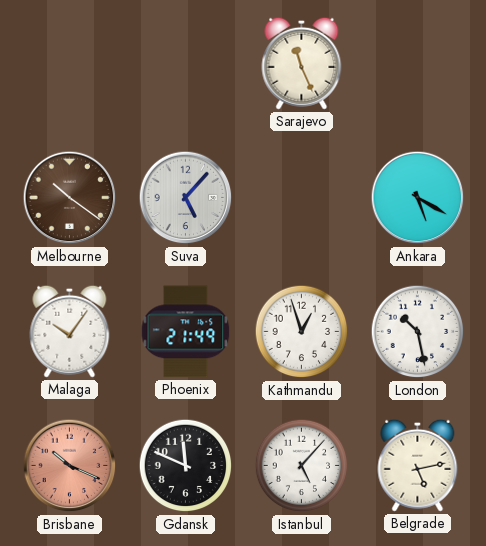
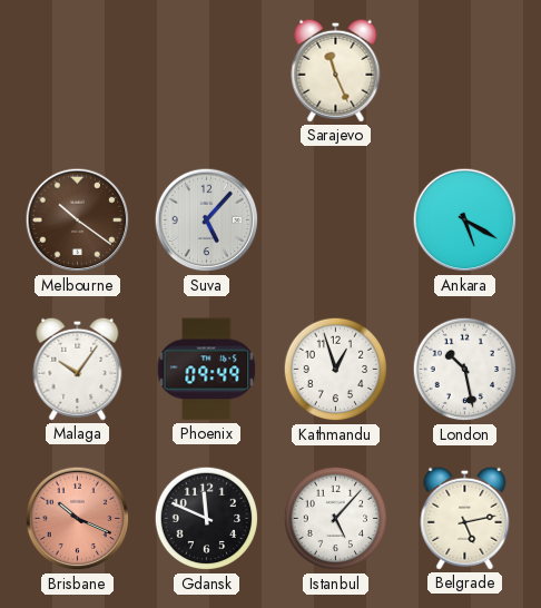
Phoenix: 21:49 -> 09:49 (207, 370)
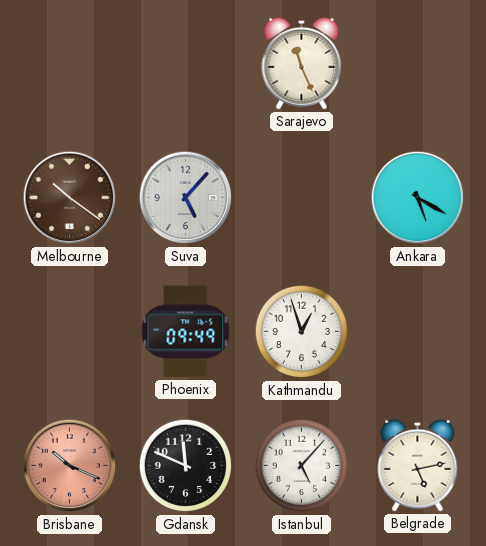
Malaga: 10:06 -> none (78, 369)
London: 10:28 -> none (465, 370)
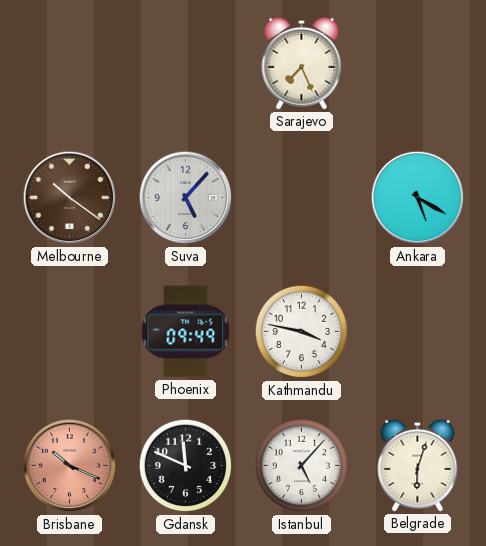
Sarajevo: 11:26 -> 7:26 (302, 63)
Kathmandu: 12:57 -> 3:47 (302, 332)
Belgrade: 5:13 -> 6:03 (418, 465)
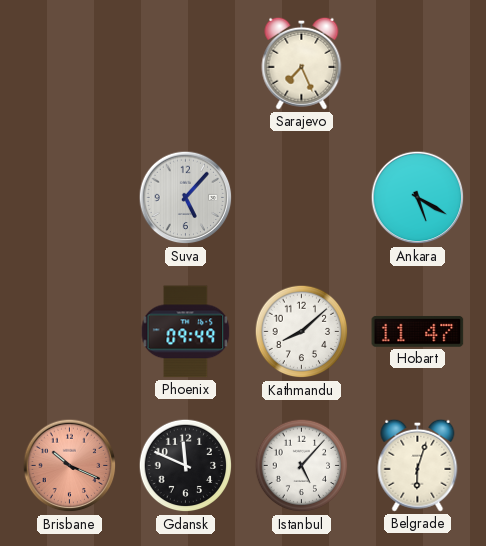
Melbourne: 10:21 -> none (70, 198)
Kathmandu: 3:47 -> 8:08 (302, 332)
Hobart: none -> 11:47 (418, 331)
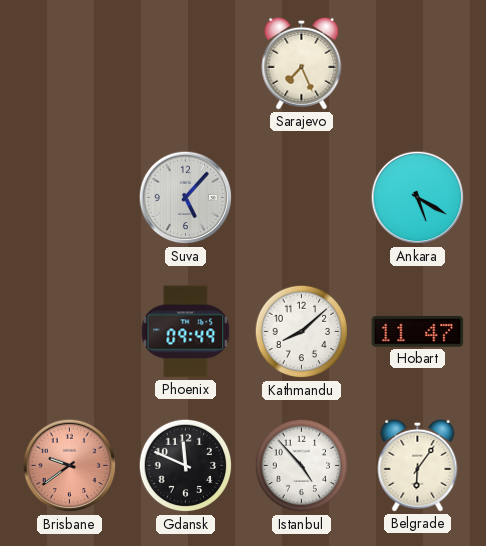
Brisbane: 10:19 -> 9:39 (70, 466)
Istanbul: 5:07 -> 4:53 (302, 466)
Belgrade: 6:03 -> 6:06 (418, 465)
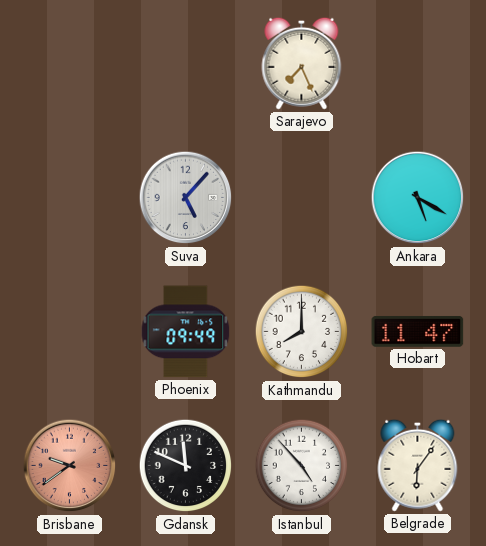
Kathmandu: 8:08 -> 8:00 (302, 332)
